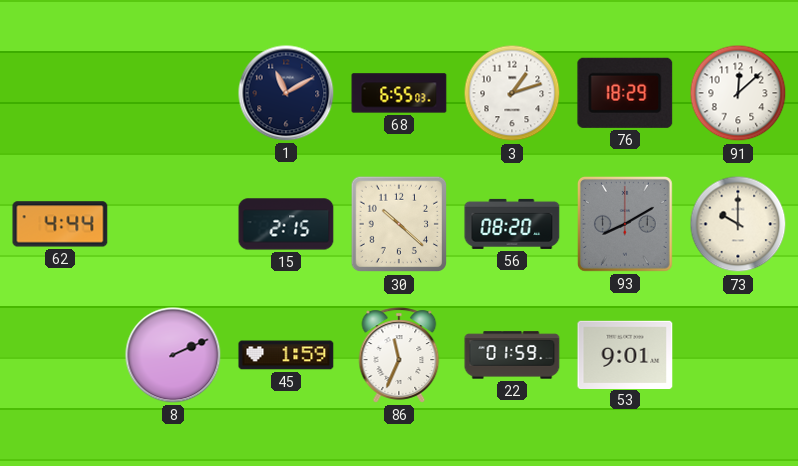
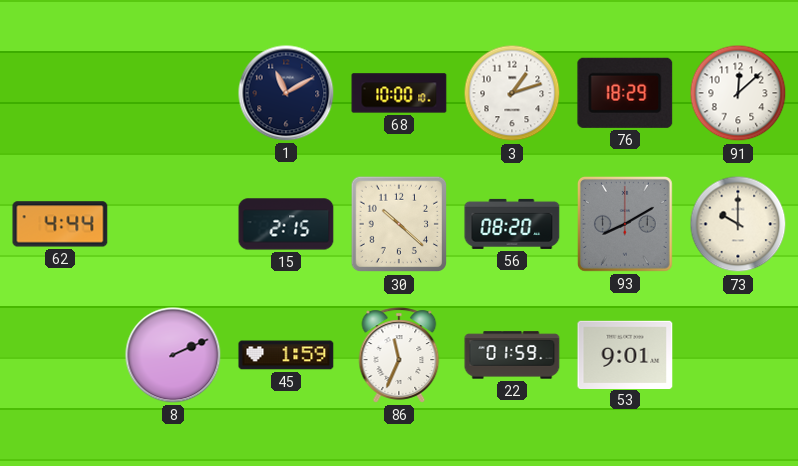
68: 6:55 -> 10:00 (399, 93)
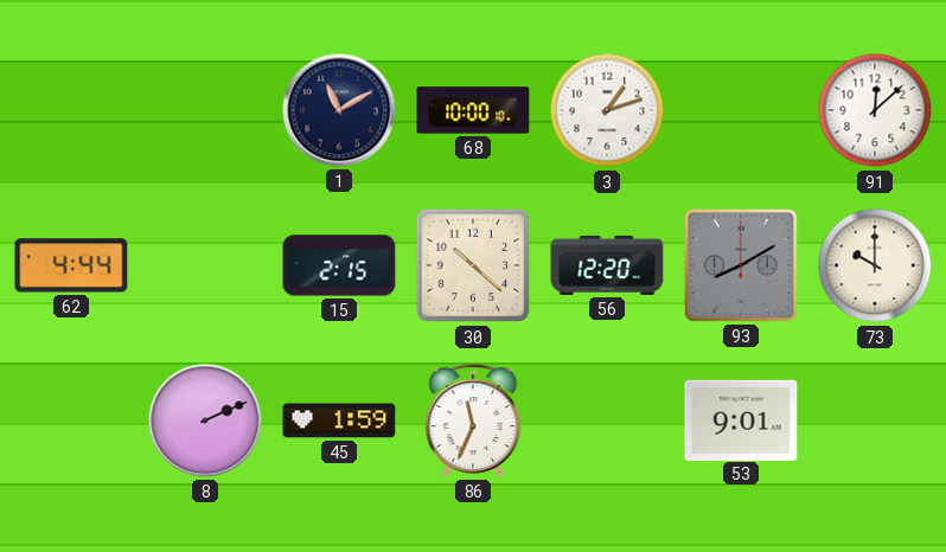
76: 18:29 -> none (625, 93)
56: 08:20 -> 12:20 (607, 265)
22: 01:59 -> none (512, 355)
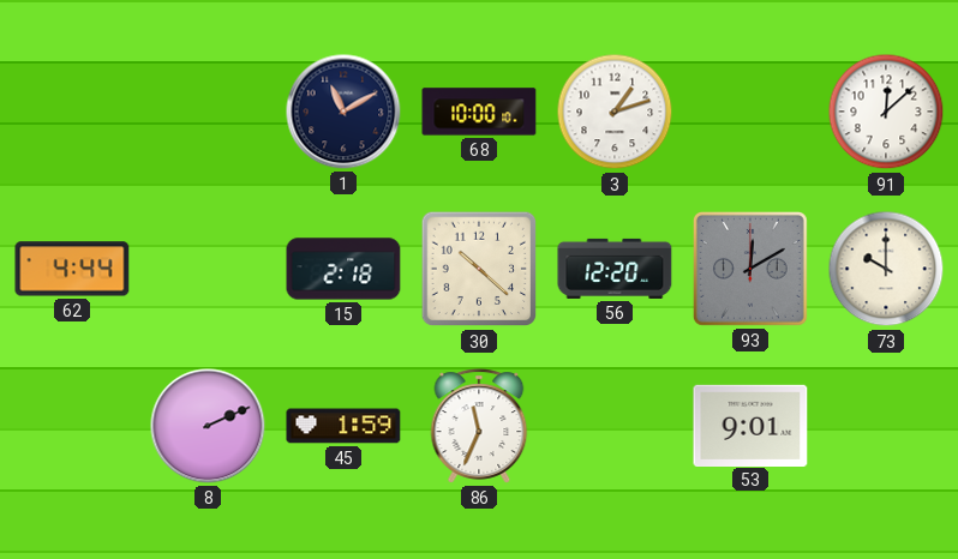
15: 2:15 -> 2:18 (343, 269)
93: 8:10 -> 12:10 (750, 269)
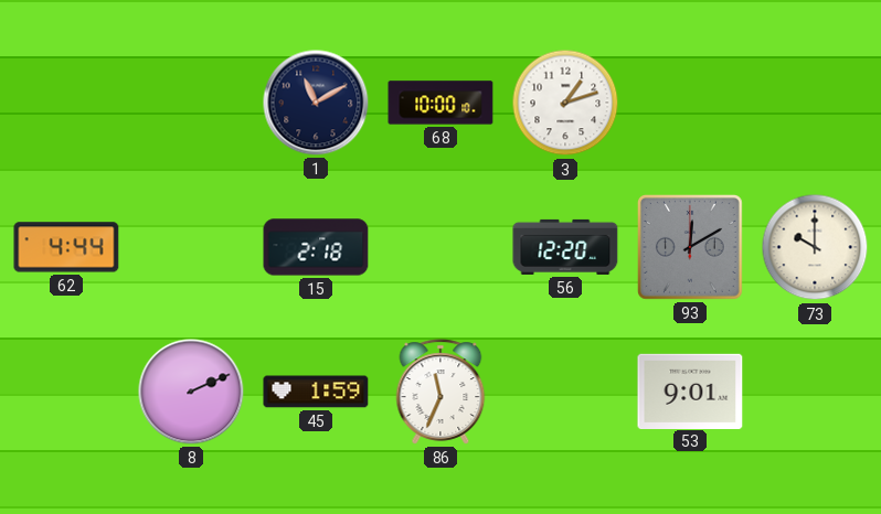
91: 12:08 -> none (886, 112)
30: 10:22 -> none (479, 269)
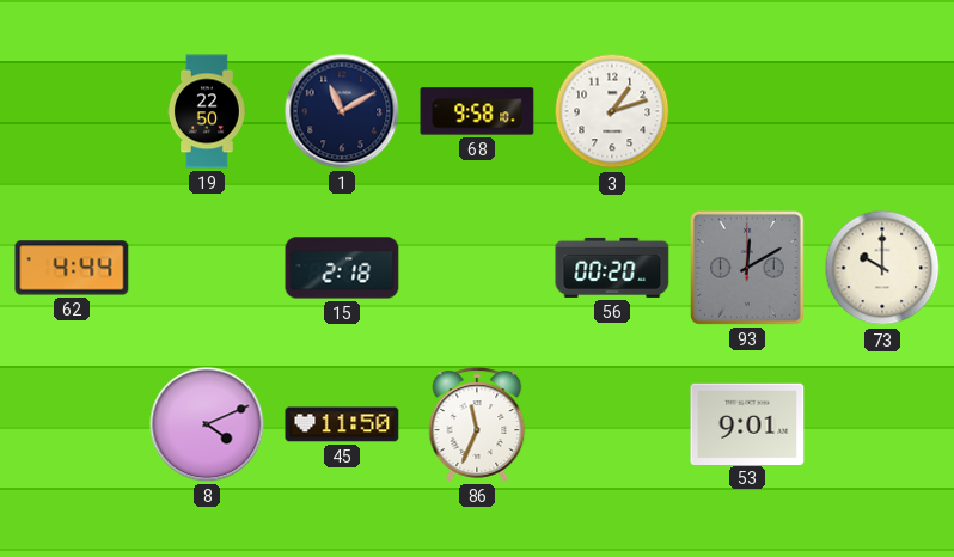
19: none -> 22:50 (208, 111)
68: 10:00 -> 9:58 (477, 111)
56: 12:20 -> 00:20 (612, 268)
8: 2:11 -> 4:11 (207, 424)
45: 1:59 -> 11:50 (342, 424)
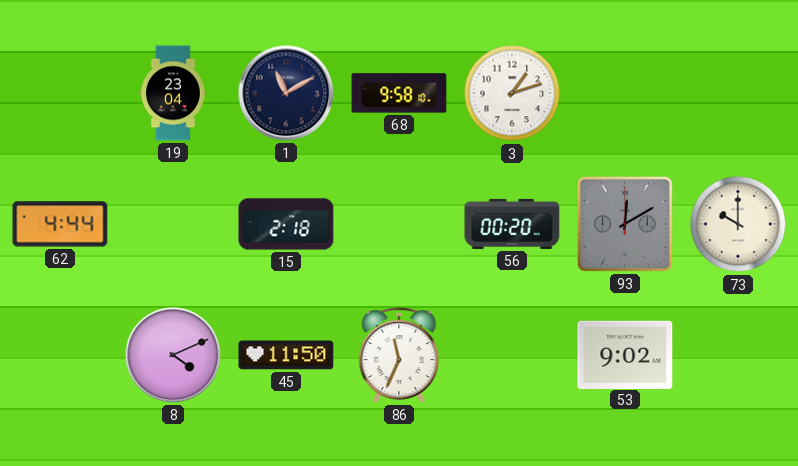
19: 22:50 -> 23:04 (174, 93)
53: 9:01 -> 9:02 (625, 354)
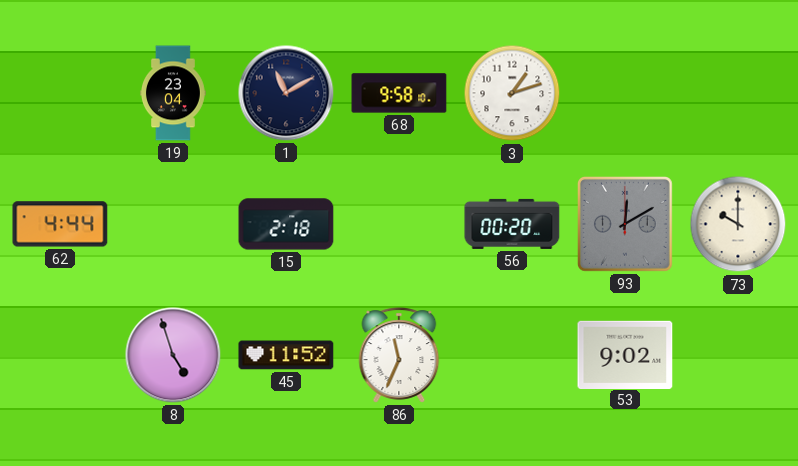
8: 4:11 -> 4:57 (173, 355)
45: 11:50 -> 11:52 (286, 355)
